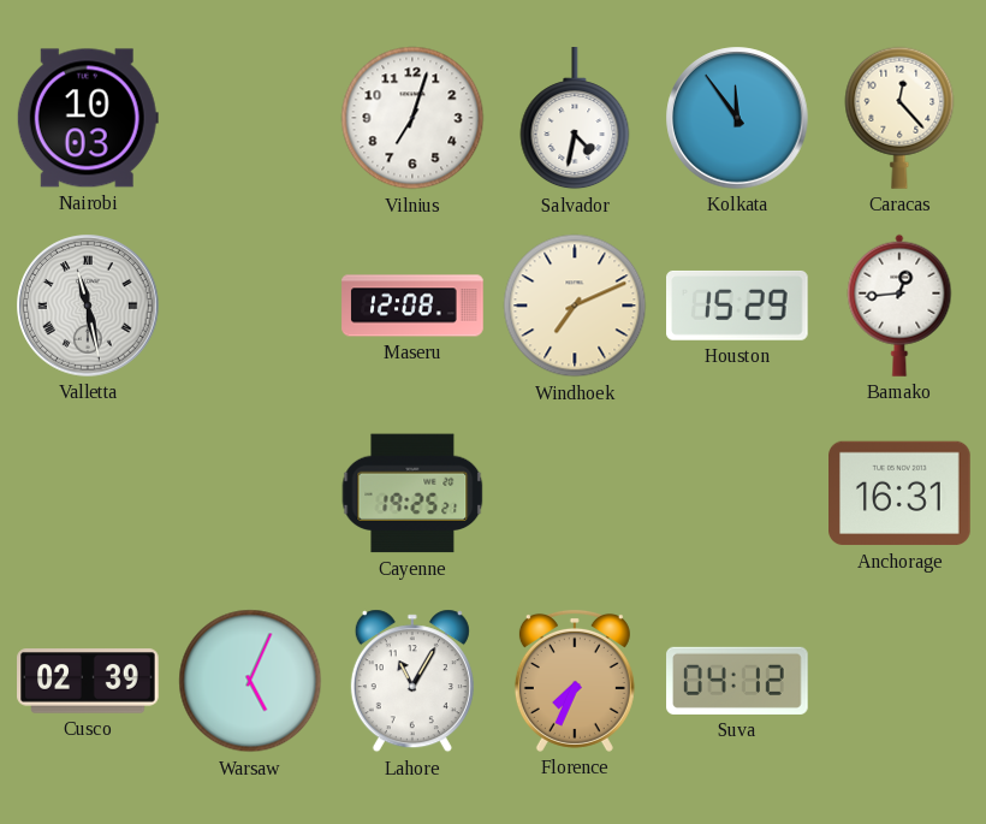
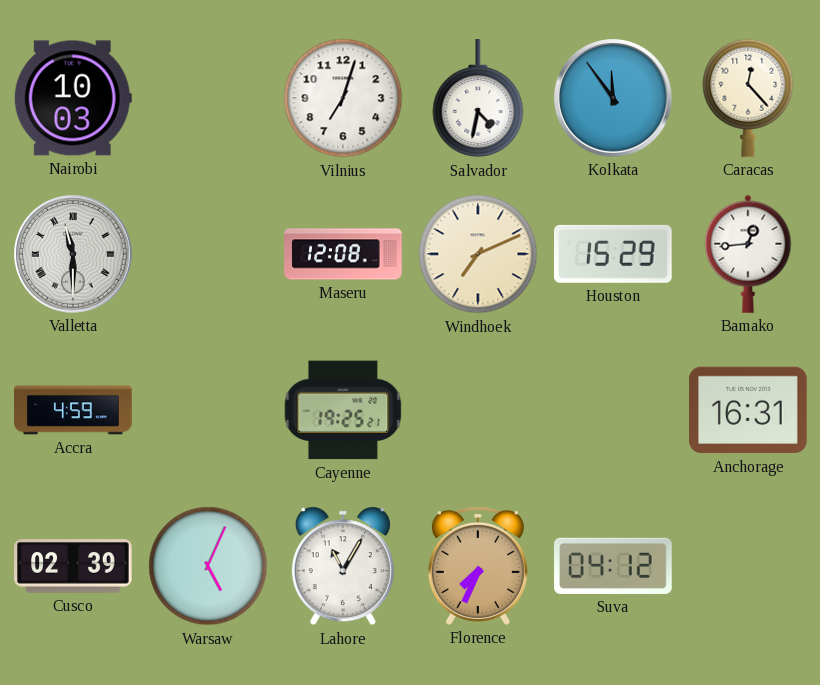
Valletta: 11:28 -> 11:30 (73, 254)
Accra: none -> 4:59 (73, 410)
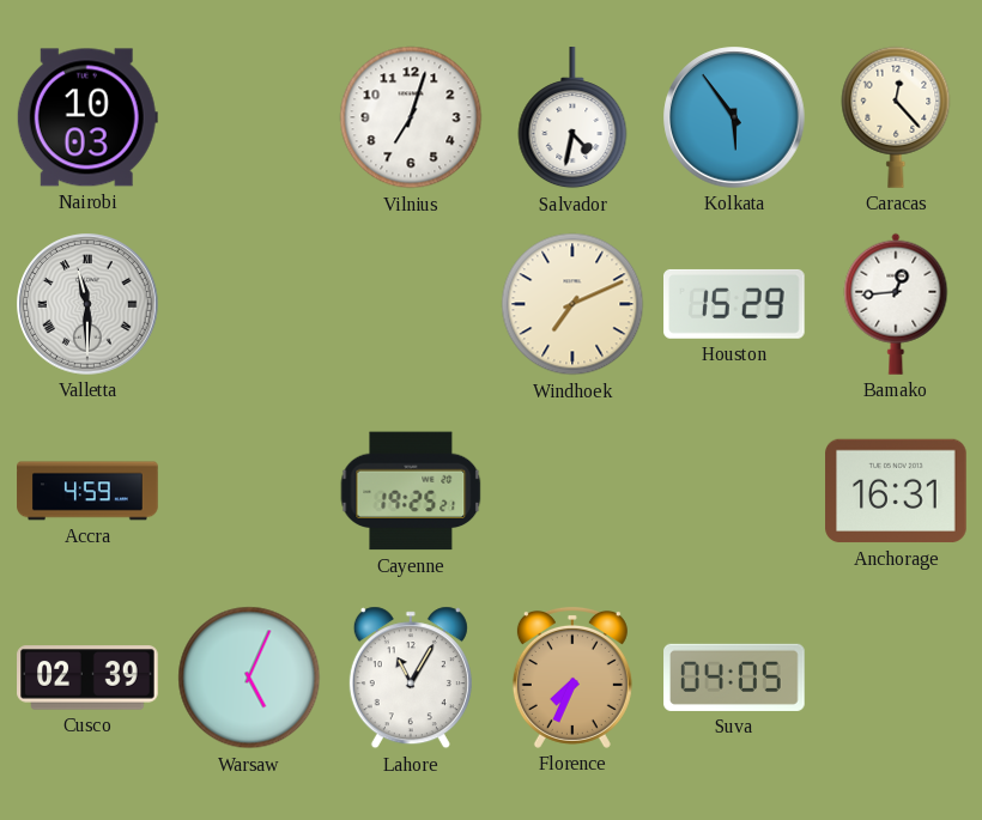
Kolkata: 11:54 -> 5:54 (734, 117)
Maseru: 12:08 -> none (343, 254)
Suva: 04:12 -> 04:05 (734, 678)
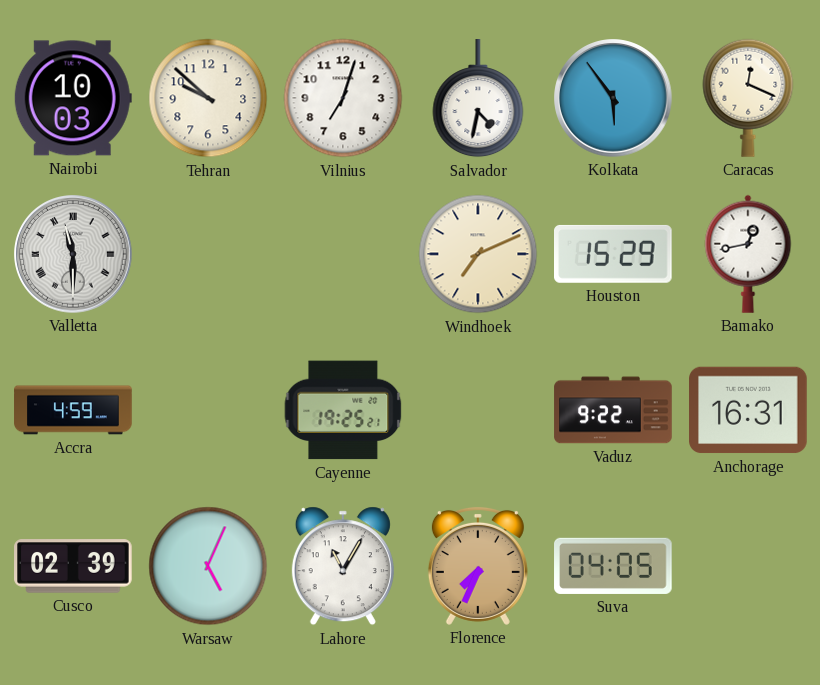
Tehran: none -> 9:52 (208, 98)
Caracas: 12:23 -> 12:19 (748, 98)
Bamako: 12:44 -> 12:43 (748, 254)
Vaduz: none -> 9:22 (613, 410)
